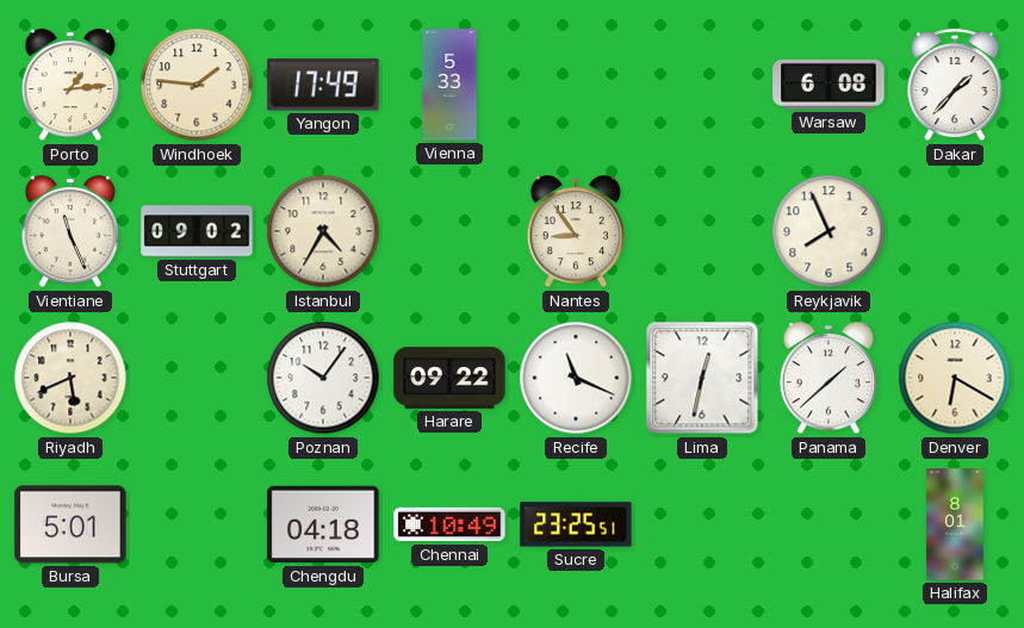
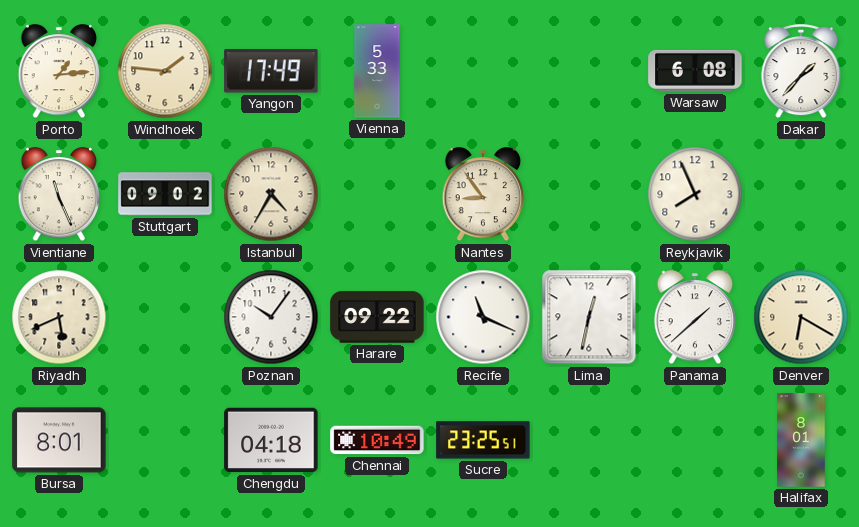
Bursa: 5:01 -> 8:01 (59, 440)
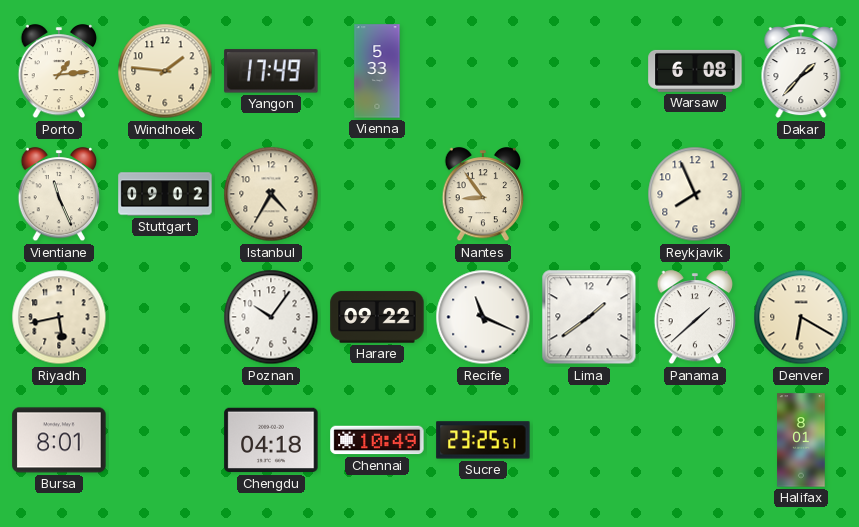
Riyadh: 5:41 -> 5:43 (59, 317)
Lima: 12:32 -> 1:39 (589, 317)
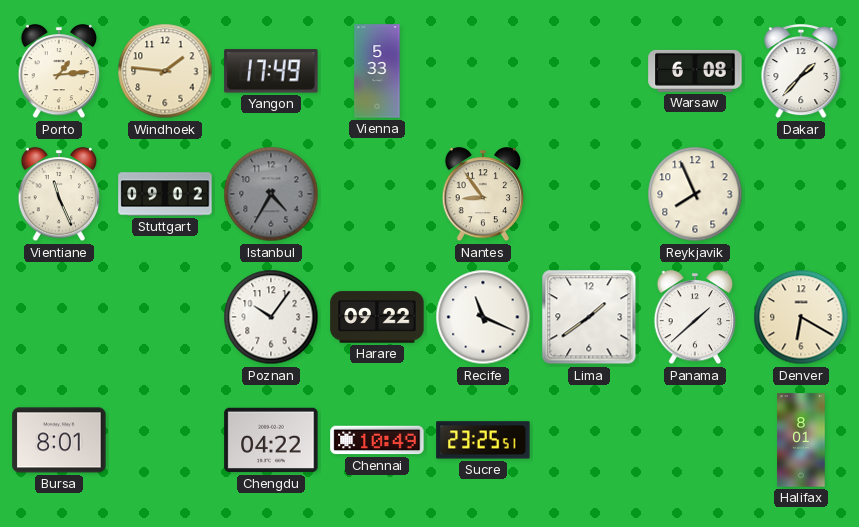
Istanbul dial: cream -> grey (271, 194)
Riyadh: 5:43 -> none (59, 317)
Chengdu: 04:18 -> 04:22 (271, 440)
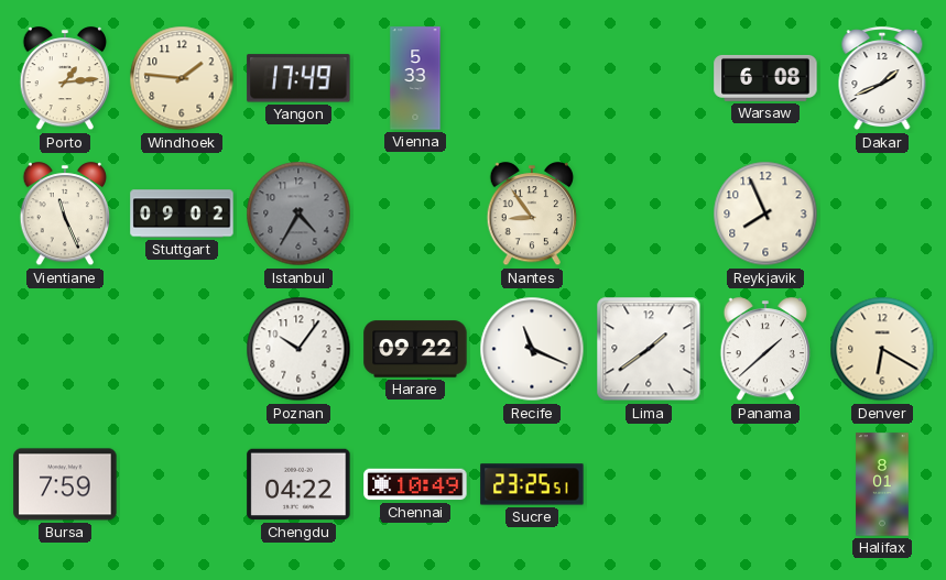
Dakar: 1:37 -> 1:41 (882, 79)
Bursa: 8:01 -> 7:59 (65, 484)
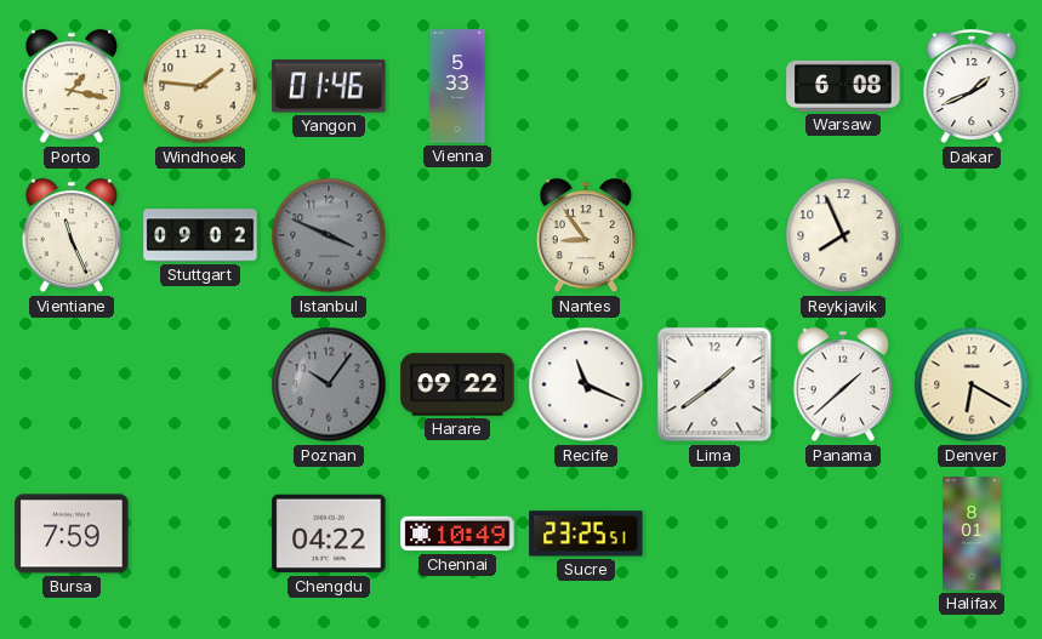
Porto: 1:14 -> 1:17 (72, 87)
Yangon: 17:49 -> 01:46 (329, 86)
Istanbul: 4:35 -> 3:49 (329, 235)
Poznan dial: white -> grey (329, 384)
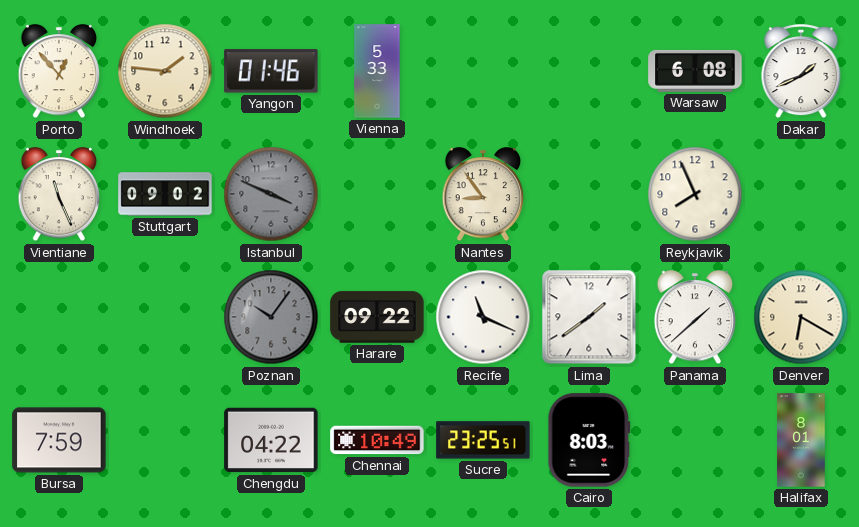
Porto: 1:17 -> 12:53 (59, 72)
Cairo: none -> 8:03 (589, 440)
